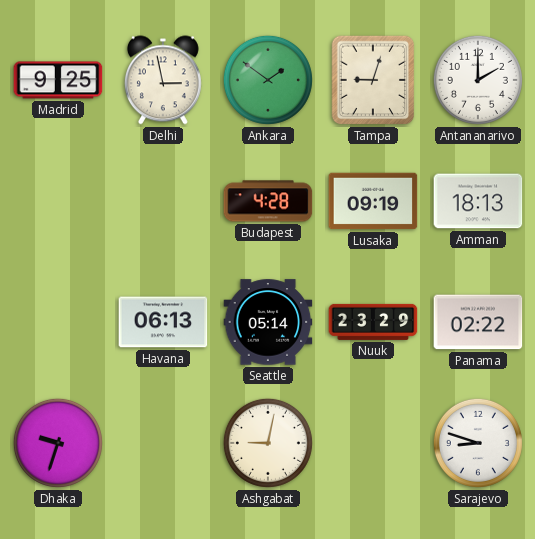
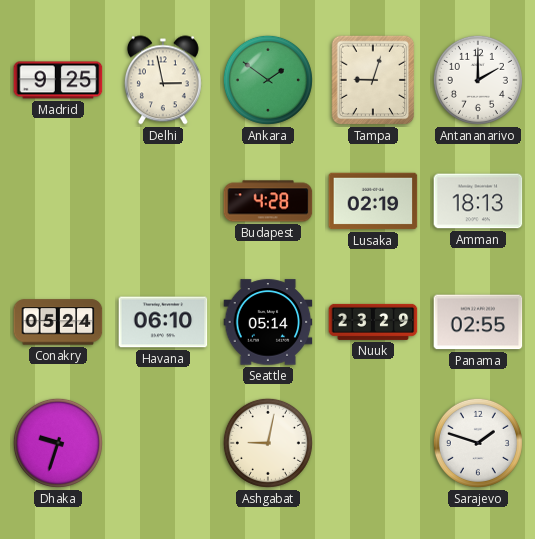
Lusaka: 09:19 -> 02:19 (373, 201)
Conakry: none -> 05:24 (58, 322)
Havana: 06:13 -> 06:10 (163, 322)
Panama: 02:22 -> 02:55 (478, 322)
Sarajevo: 8:48 -> 1:48 (478, 443)
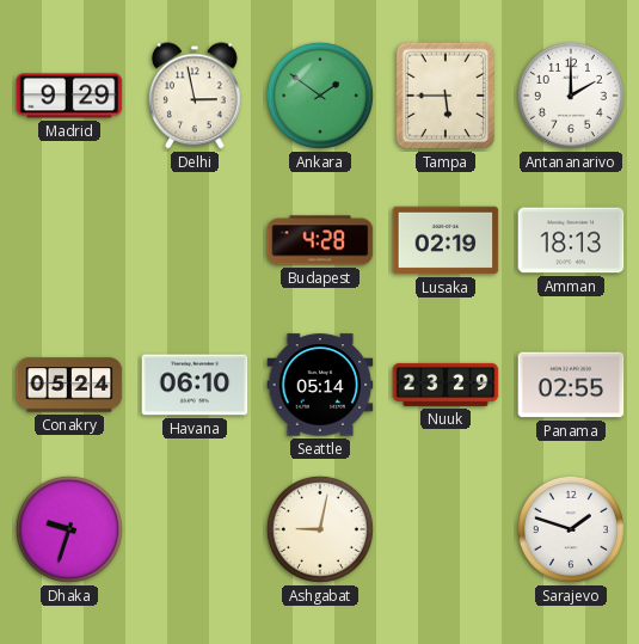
Madrid: 9:25 -> 9:29 (69, 96)
Tampa: 9:03 -> 5:45 (446, 96)
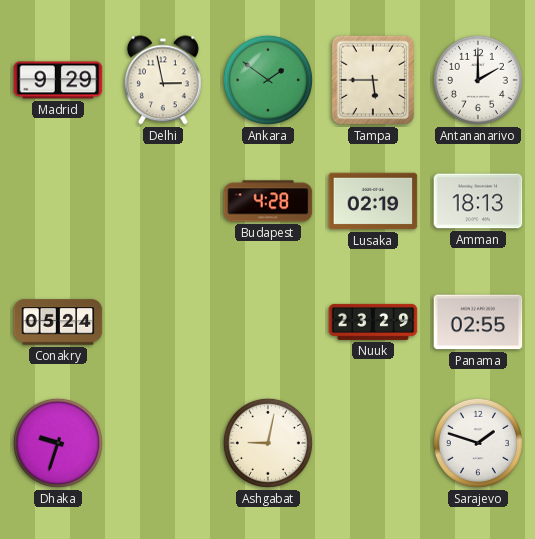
Havana: 06:10 -> none (195, 385)
Seattle: 05:14 -> none (320, 385)
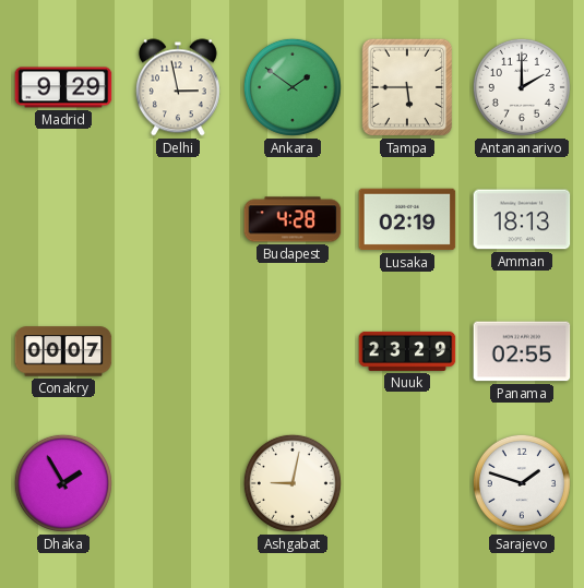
Conakry: 05:24 -> 00:07 (63, 351)
Dhaka: 9:33 -> 1:55 (63, 483)
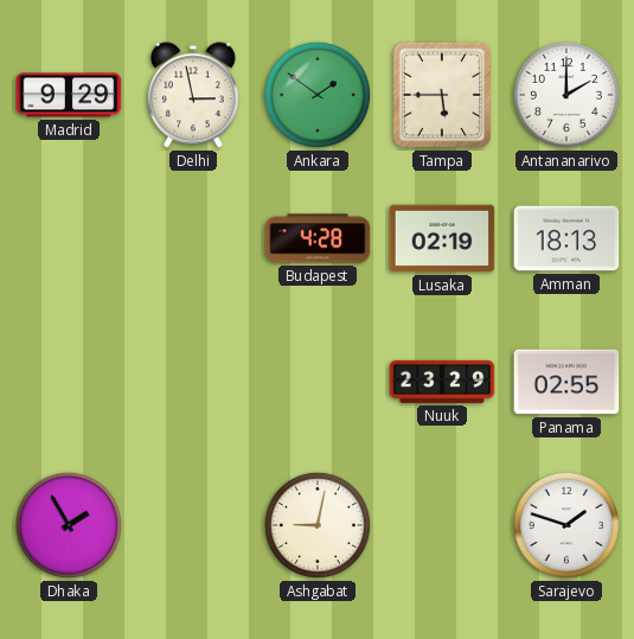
Conakry: 00:07 -> none (63, 351)
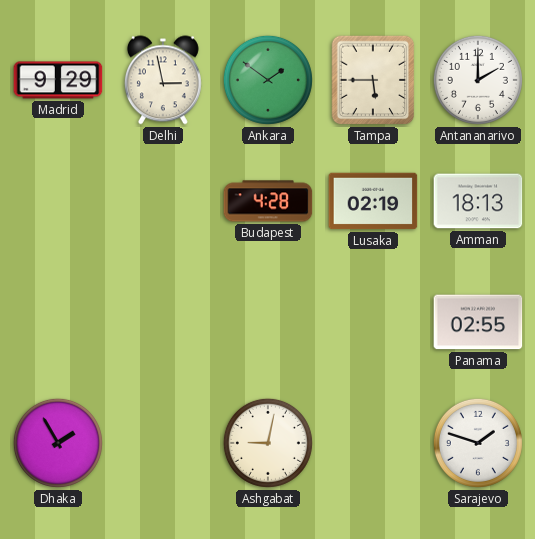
Nuuk: 23:29 -> none (442, 382)
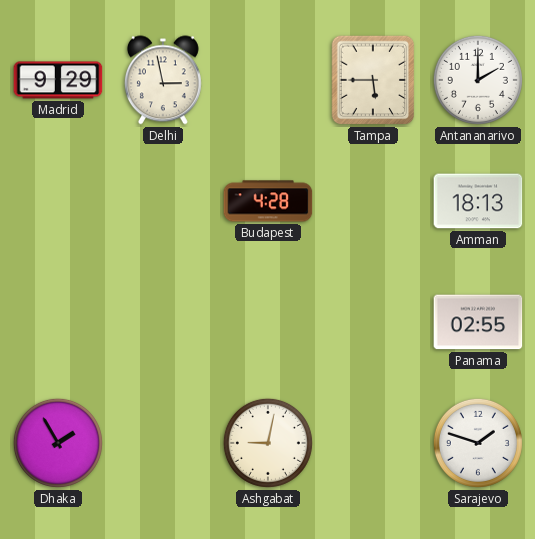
Ankara: 1:51 -> none (268, 80)
Lusaka: 02:19 -> none (373, 201)
